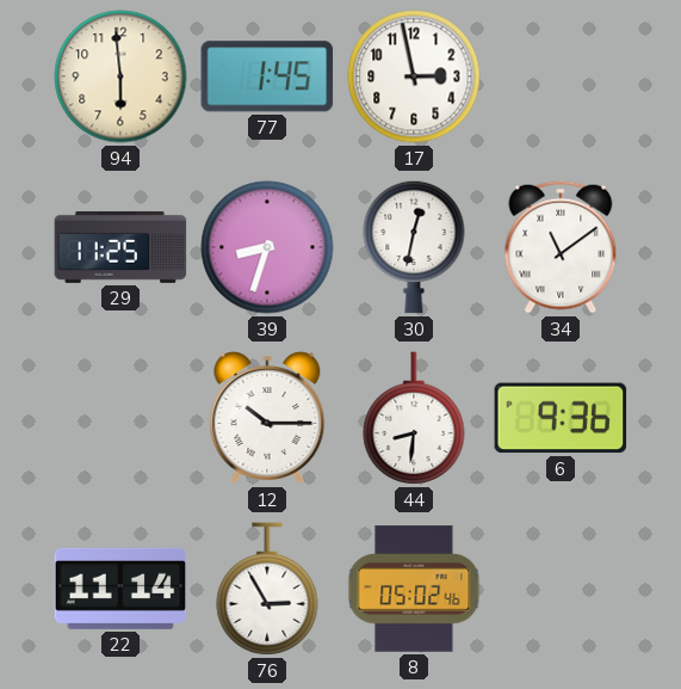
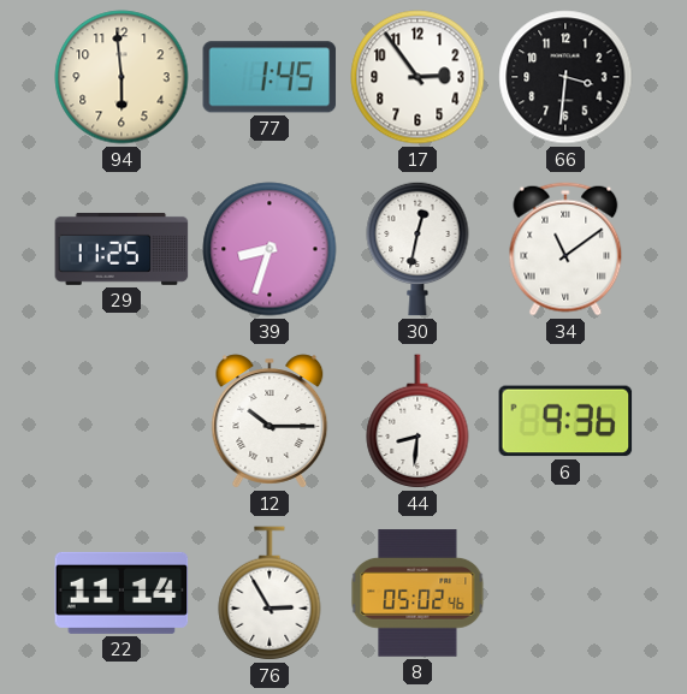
17: 2:58 -> 2:54 (417, 77)
66: none -> 3:31 (565, 77)
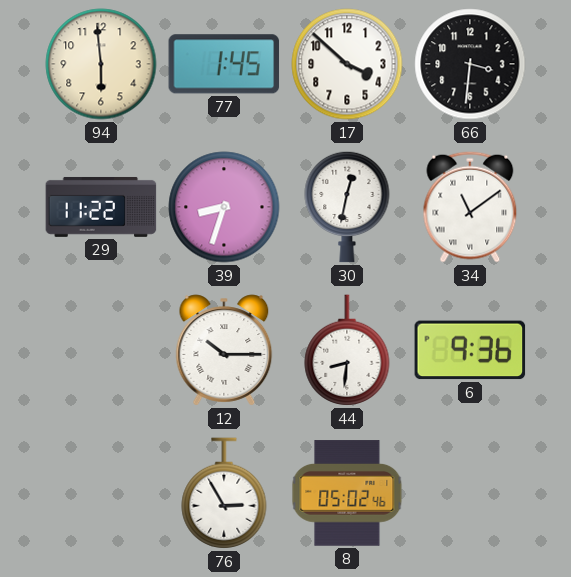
17: 2:54 -> 3:52 (347, 64)
29: 11:25 -> 11:22 (101, 207)
22: 11:14 -> none (122, 593)
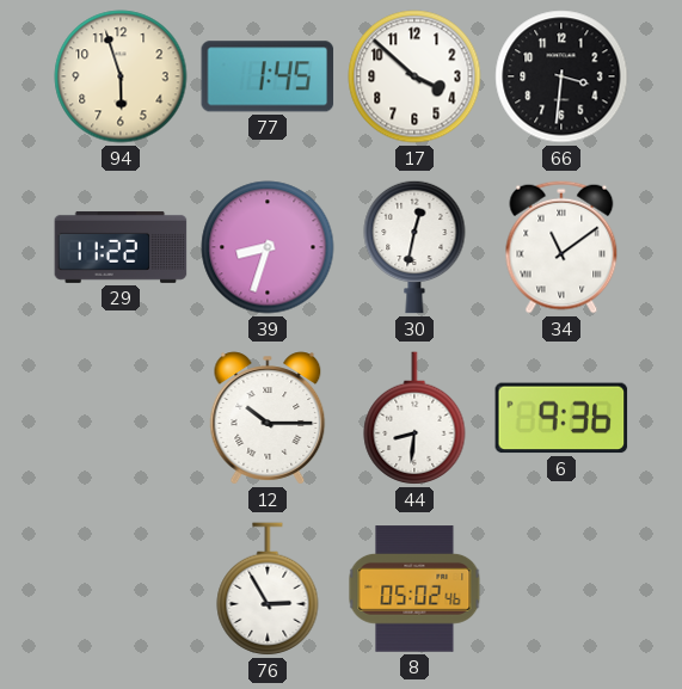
94: 5:59 -> 5:57 (121, 76)
